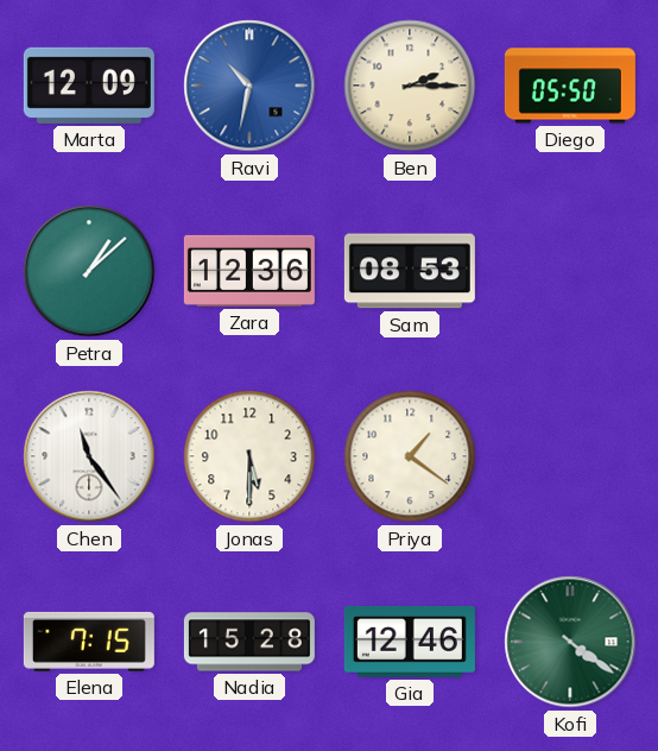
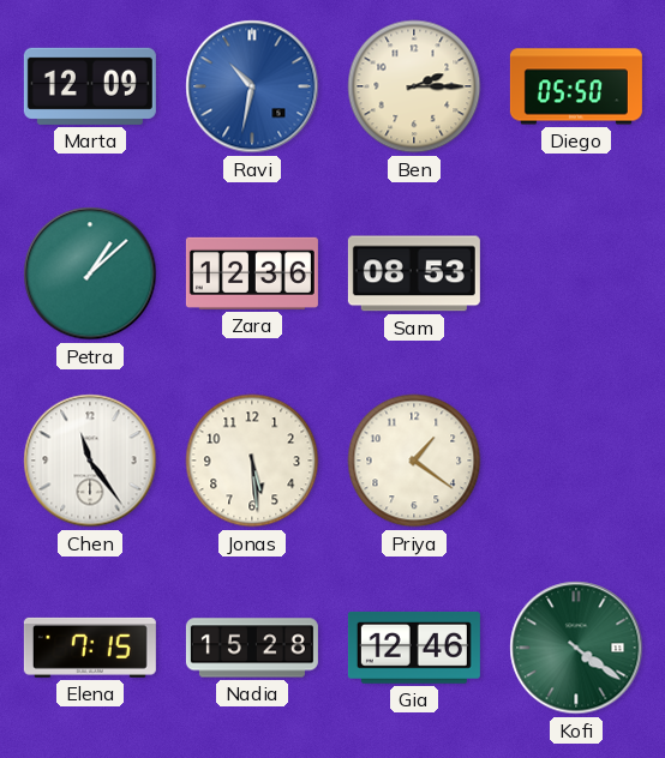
Jonas: 5:30 -> 5:29 (252, 461)
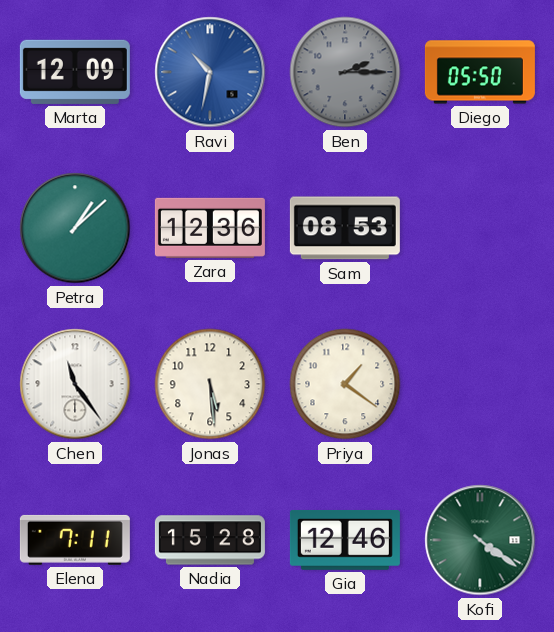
Ben dial: cream -> grey (345, 72)
Elena: 7:15 -> 7:11 (75, 540)
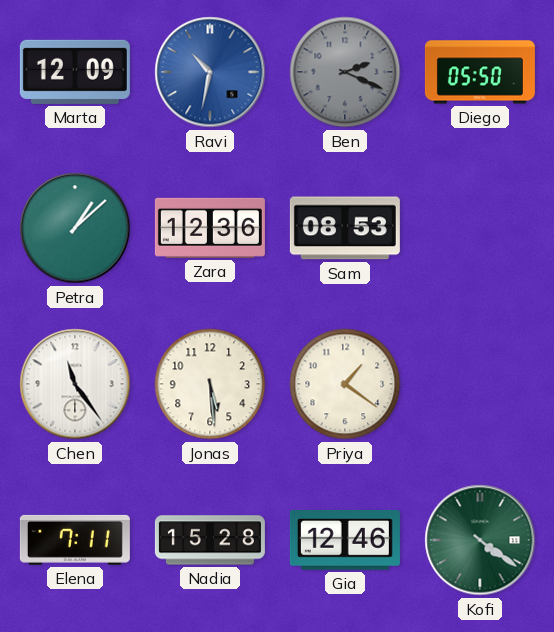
Ben: 2:15 -> 2:19 (345, 72)
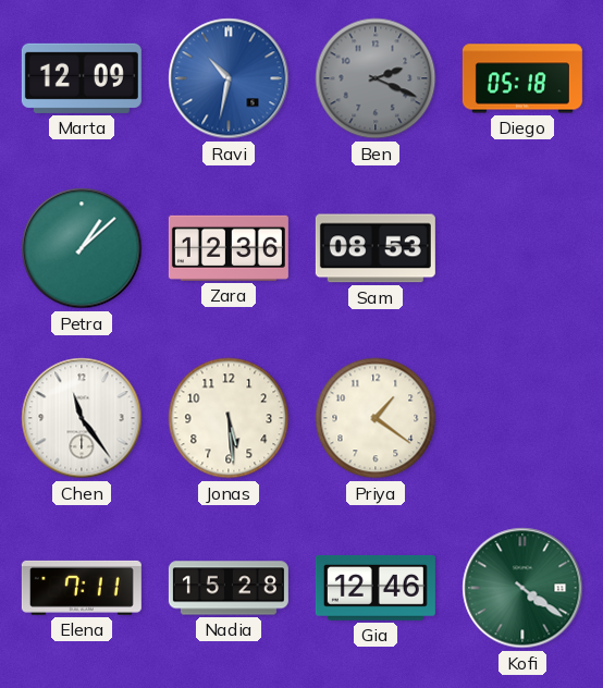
Diego: 05:50 -> 05:18 (522, 78)
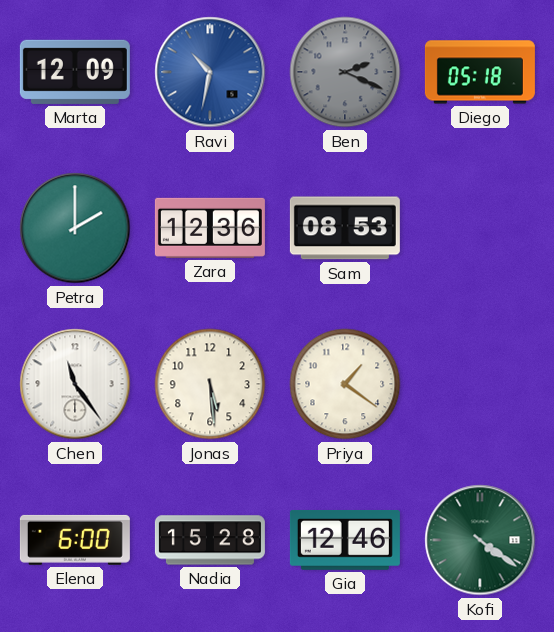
Petra: 1:08 -> 2:00 (75, 228)
Elena: 7:11 -> 6:00 (75, 540)
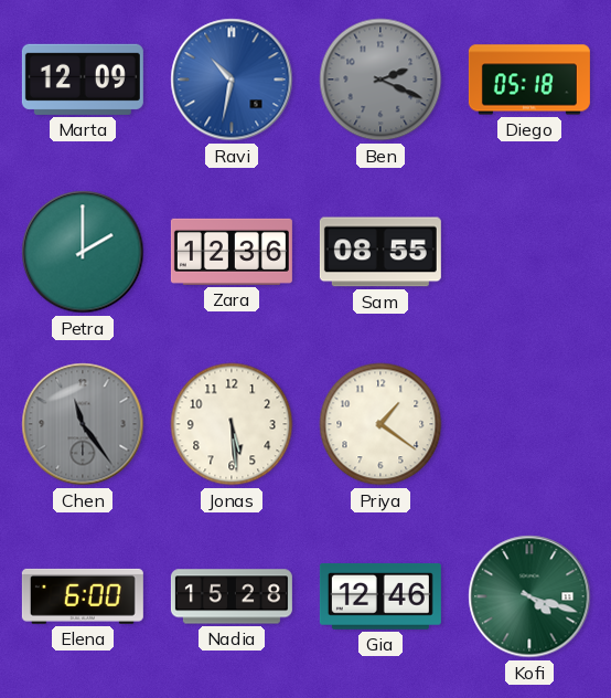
Sam: 08:53 -> 08:55 (380, 252)
Chen dial: white -> grey (83, 424)
Kofi: 4:21 -> 4:18 (529, 596)
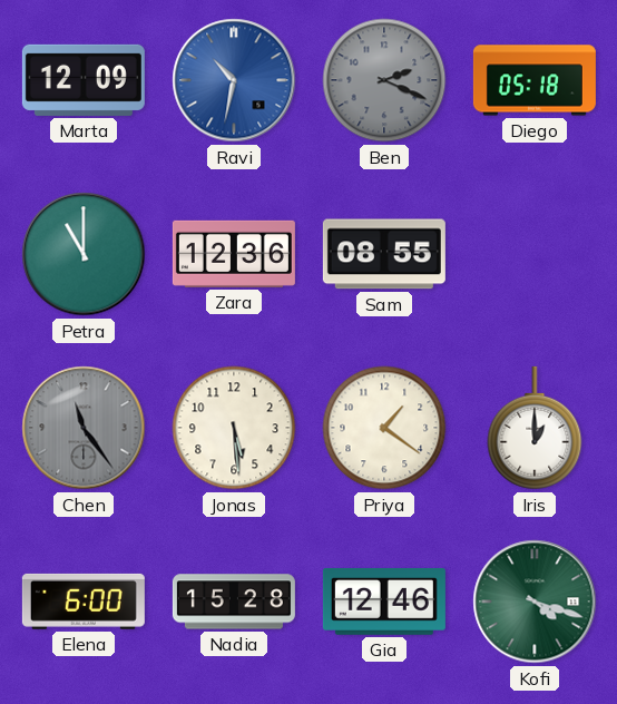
Petra: 2:00 -> 11:00 (84, 254)
Iris: none -> 1:00 (535, 428)
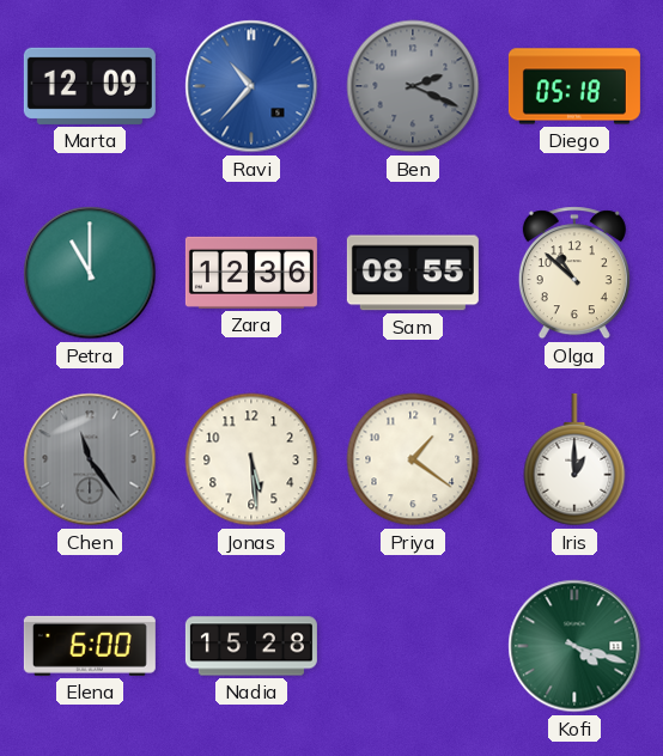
Ravi: 10:32 -> 10:37 (251, 86)
Olga: none -> 10:52 (574, 273)
Gia: 12:46 -> none (384, 603)
